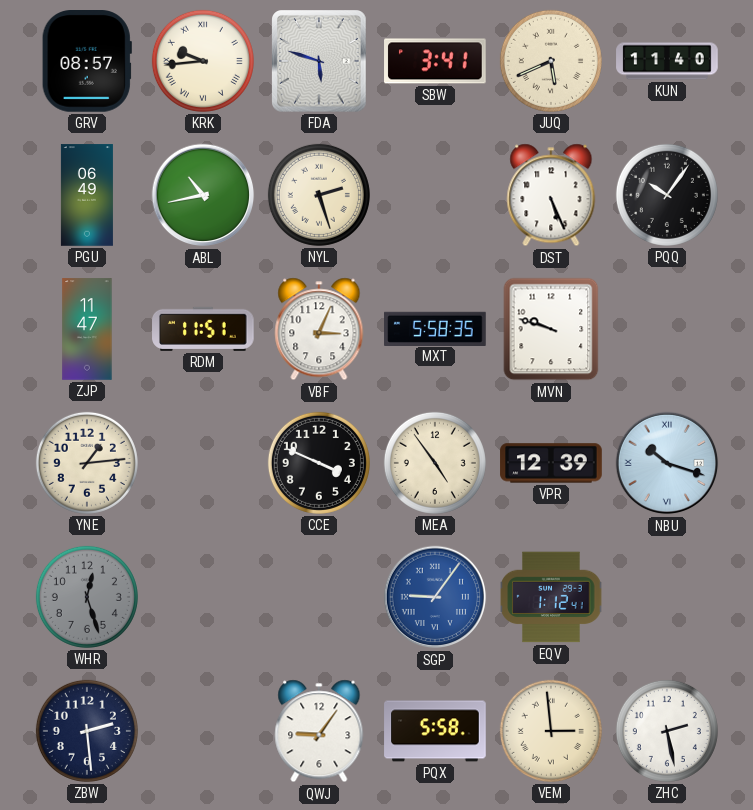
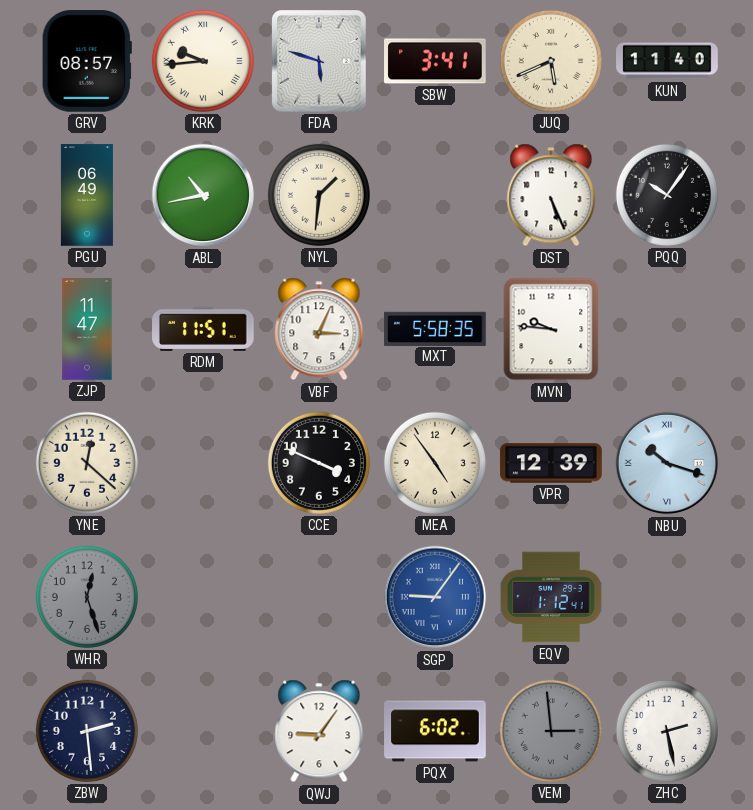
NYL: 2:27 -> 1:31 (319, 195)
MVN: 9:48 -> 9:46 (551, 329)
YNE: 1:14 -> 12:22 (87, 463)
PQX: 5:58 -> 6:02 (435, 731)
VEM dial: cream -> grey (551, 731)
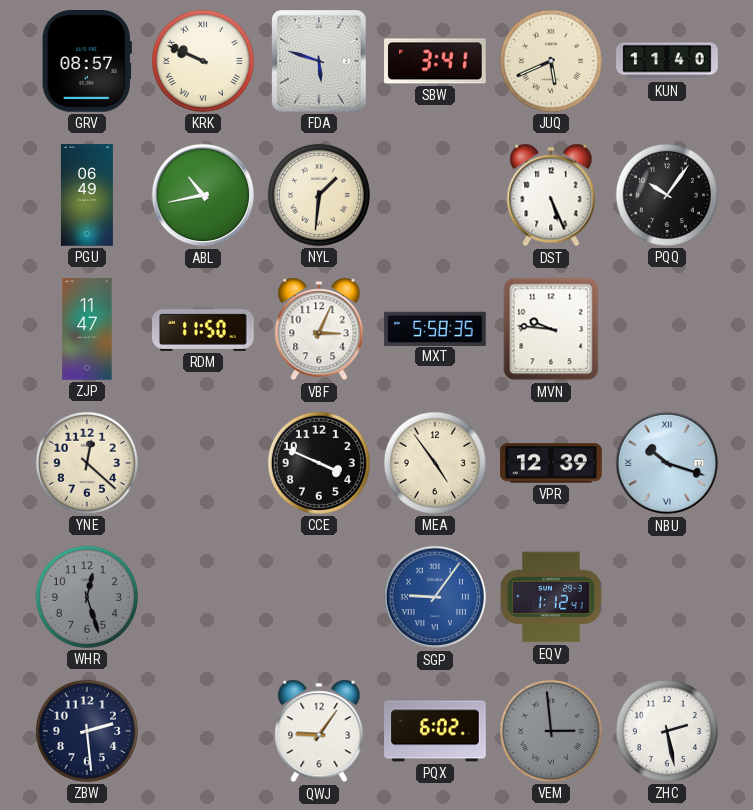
KRK: 9:44 -> 9:49 (203, 61)
RDM: 11:51 -> 11:50 (203, 329)
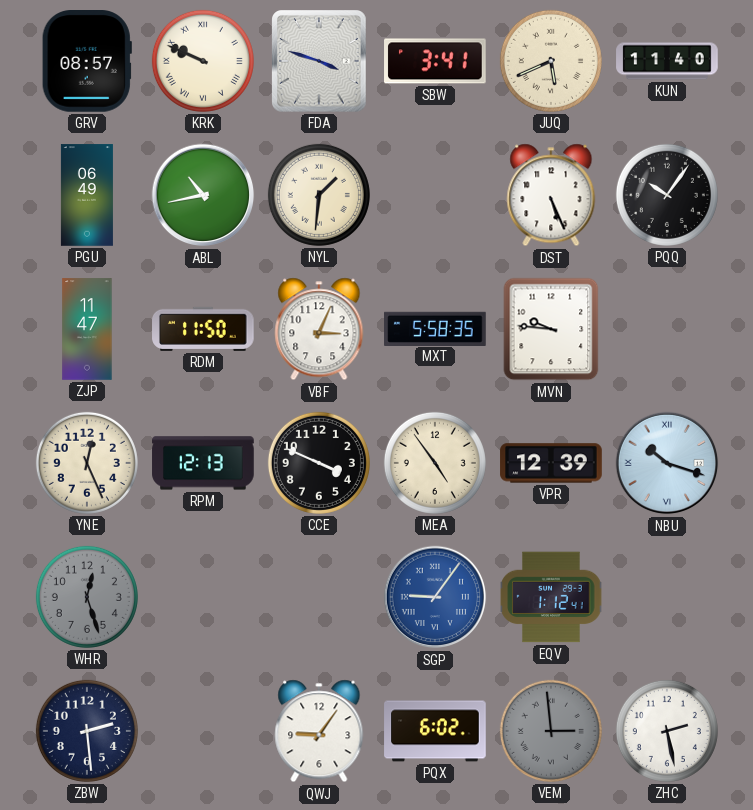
FDA: 5:48 -> 3:48 (320, 61)
YNE: 12:22 -> 12:26 (87, 463)
RPM: none -> 12:13 (203, 463)
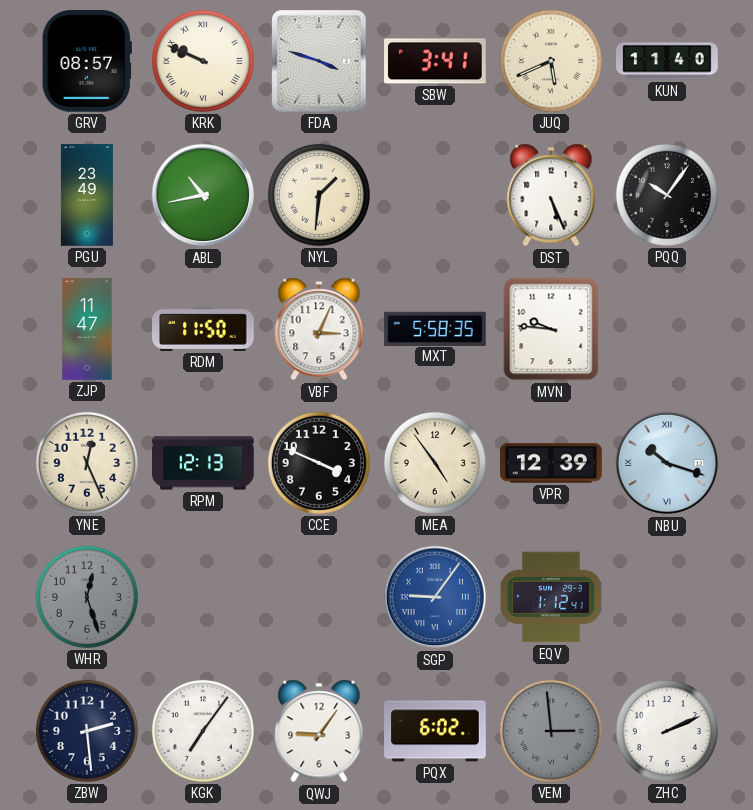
PGU: 06:49 -> 23:49 (87, 195)
KGK: none -> 7:06 (203, 731)
ZHC: 2:28 -> 2:11 (667, 731)
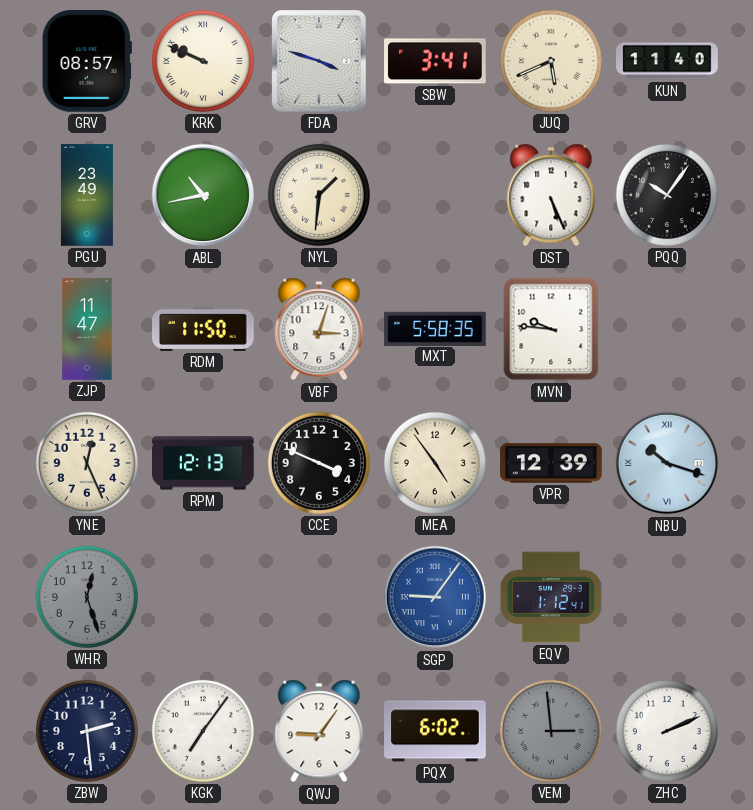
VBF: 3:04 -> 3:03 (319, 329)
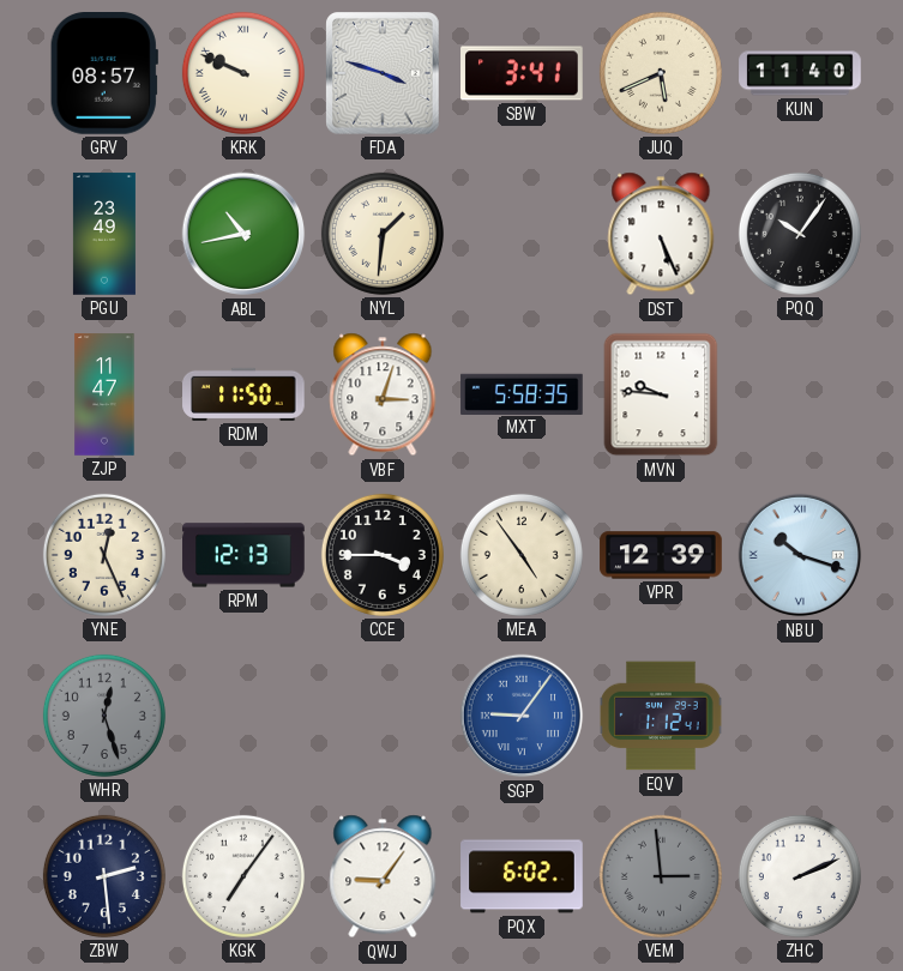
CCE: 3:49 -> 3:45 (383, 555)
